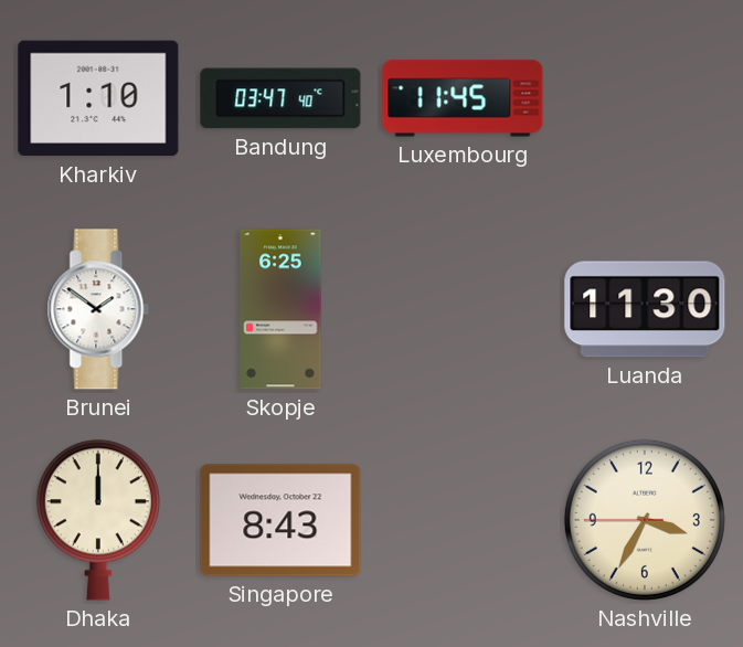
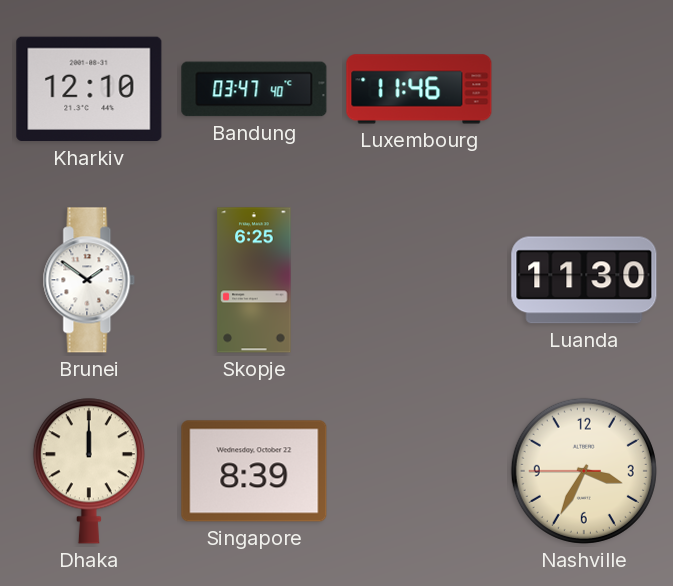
Kharkiv: 1:10 -> 12:10 (89, 89)
Luxembourg: 11:45 -> 11:46 (419, 89)
Singapore: 8:43 -> 8:39 (254, 471)
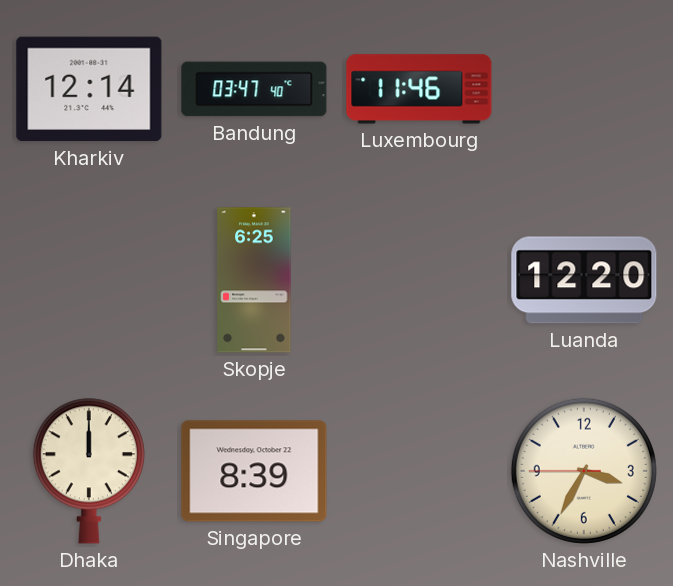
Kharkiv: 12:10 -> 12:14 (89, 89)
Brunei: 1:51 -> none (89, 280)
Luanda: 11:30 -> 12:20 (584, 280)
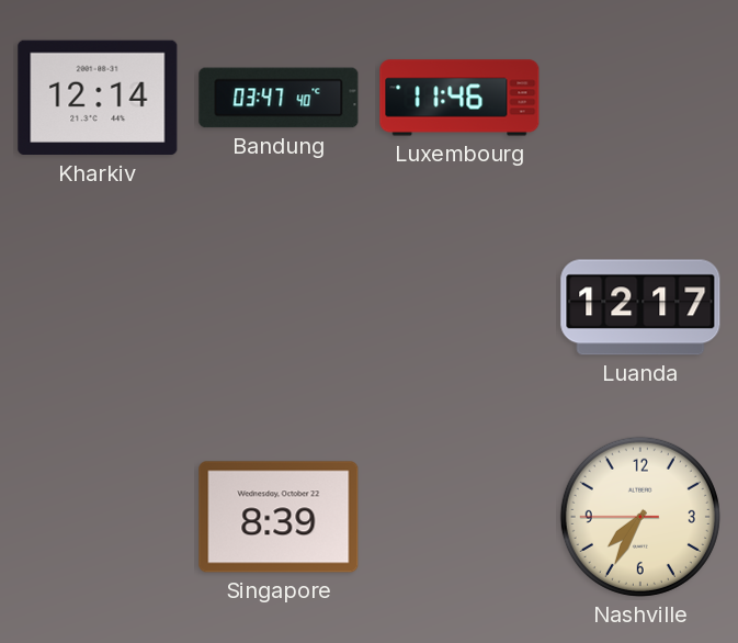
Skopje: 6:25 -> none (254, 280)
Luanda: 12:20 -> 12:17 (640, 307)
Dhaka: 12:00 -> none (89, 471)
Nashville: 3:34 -> 7:34 (640, 517)
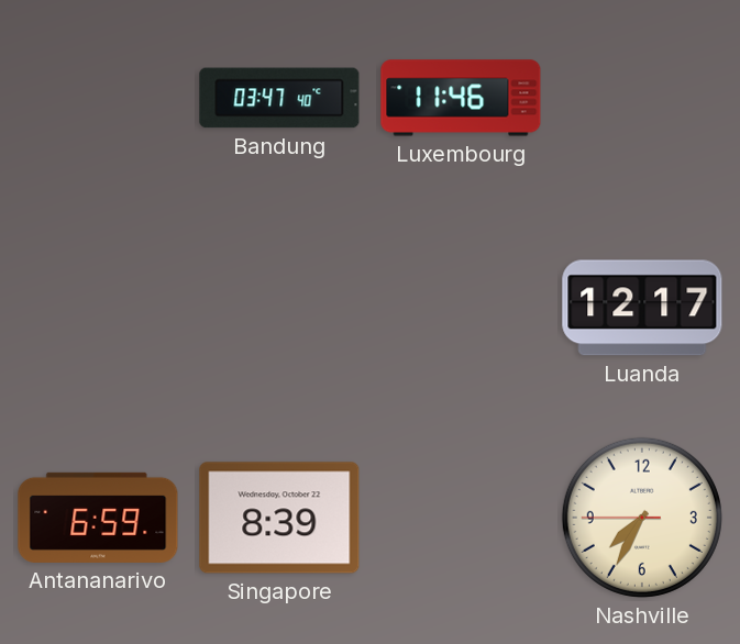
Kharkiv: 12:14 -> none (98, 98)
Antananarivo: none -> 6:59 (98, 518)
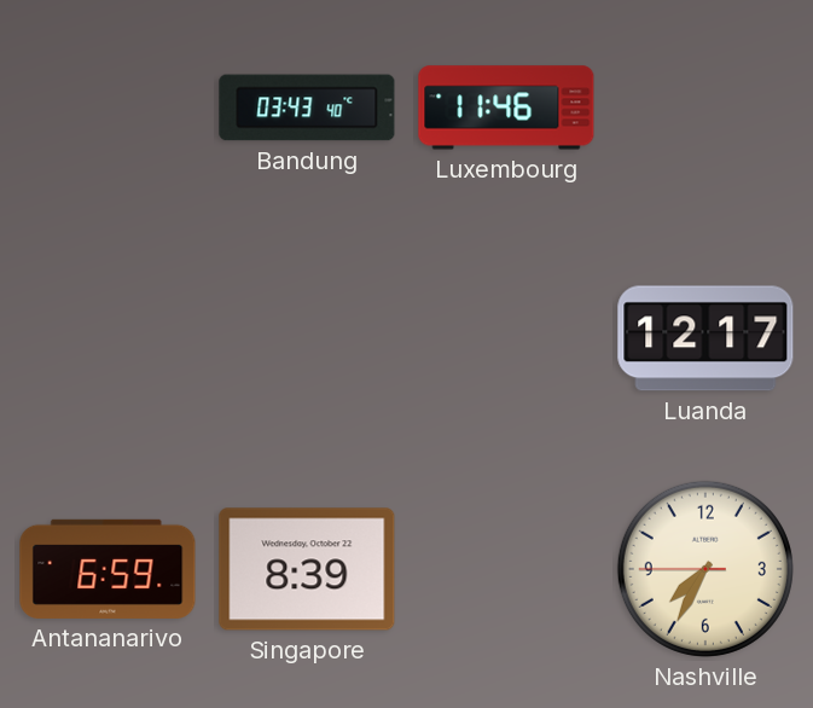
Bandung: 03:47 -> 03:43 (307, 108)
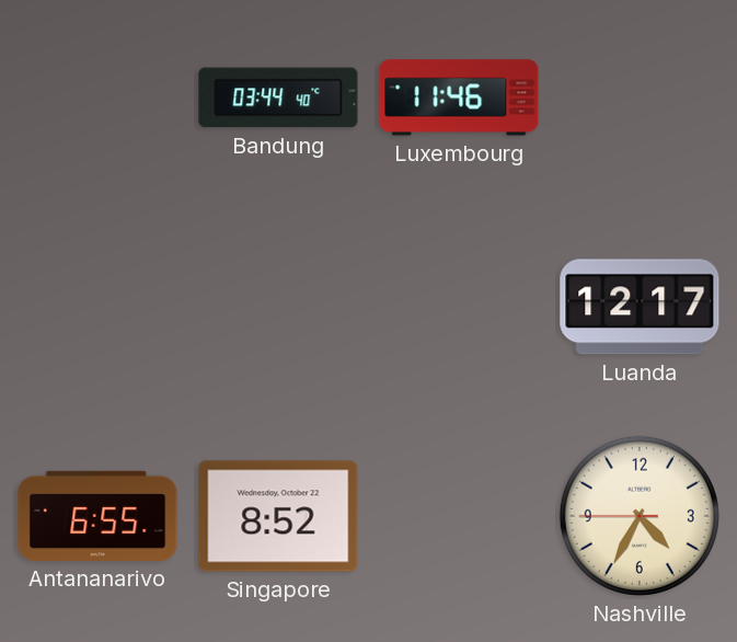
Bandung: 03:43 -> 03:44 (278, 98)
Antananarivo: 6:59 -> 6:55 (97, 516)
Singapore: 8:39 -> 8:52 (278, 516)
Nashville: 7:34 -> 4:34 (640, 516)
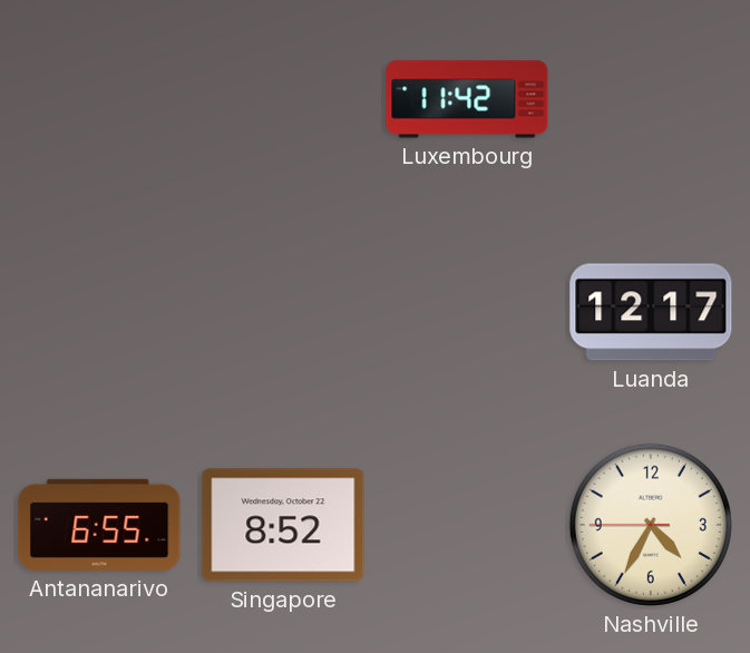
Bandung: 03:44 -> none (278, 98)
Luxembourg: 11:46 -> 11:42 (467, 99)
